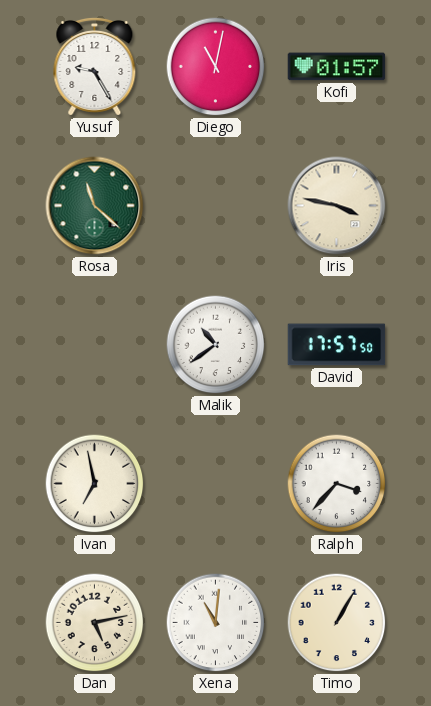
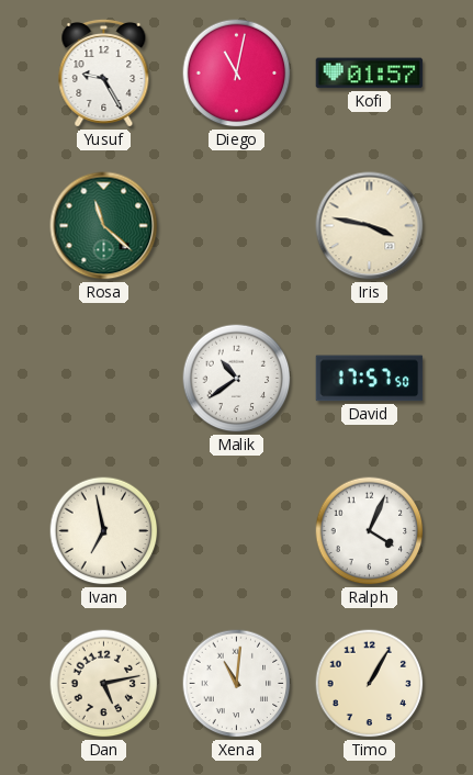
Ralph: 3:37 -> 4:04 (370, 531)
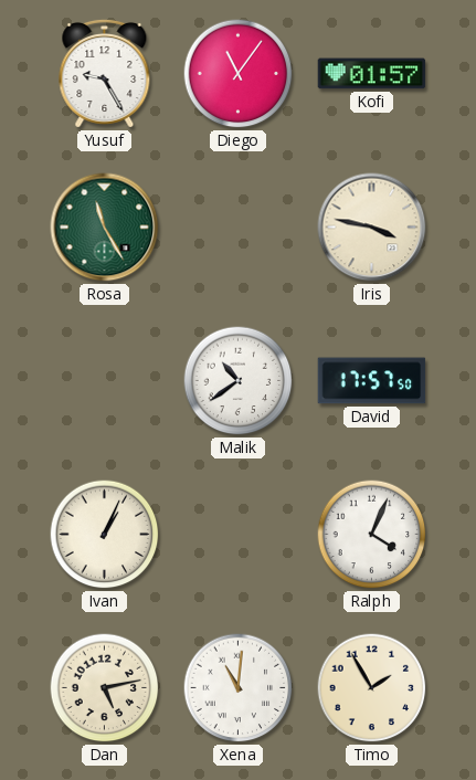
Diego: 11:02 -> 11:06 (239, 74)
Rosa: 11:22 -> 11:25 (105, 228)
Ivan: 6:58 -> 1:04 (105, 535)
Timo: 1:05 -> 1:55 (372, 688)
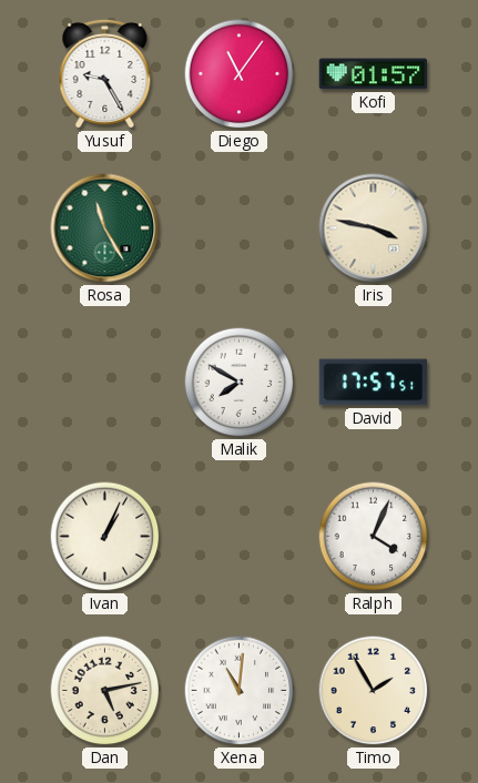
Malik: 10:39 -> 7:50 (240, 383)
David: 17:57:50 -> 17:57:51 (374, 383)
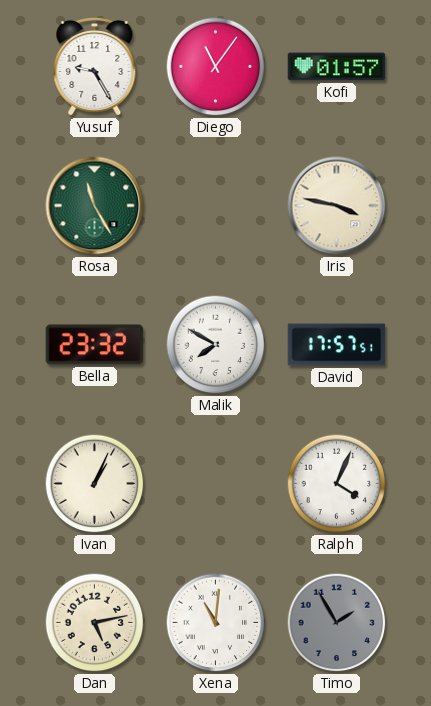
Bella: none -> 23:32 (95, 345)
Timo dial: cream -> grey (337, 623)
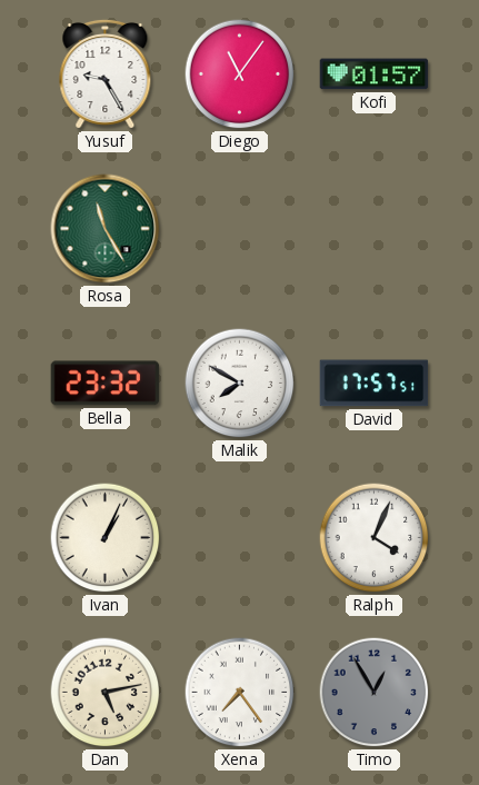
Iris: 3:47 -> none (337, 206)
Xena: 11:01 -> 7:24 (240, 693)
Timo: 1:55 -> 12:55 (375, 693)
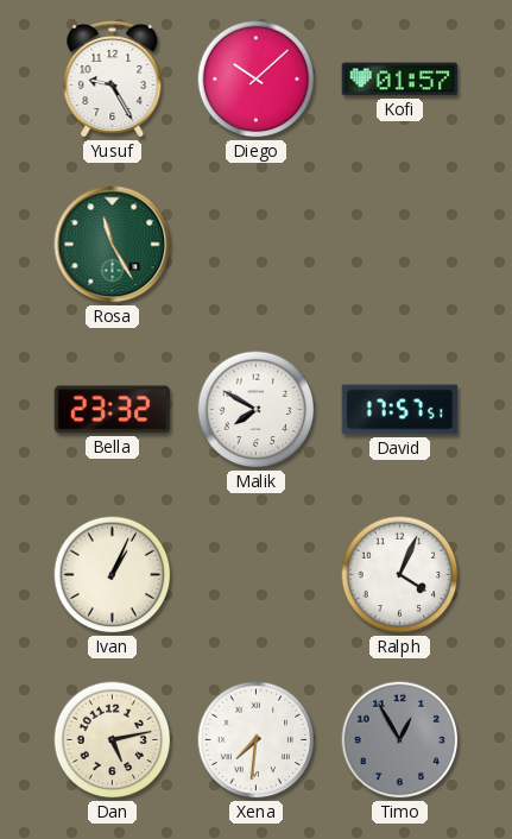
Diego: 11:06 -> 10:08 (257, 80)
Xena: 7:24 -> 7:31 (257, 740)
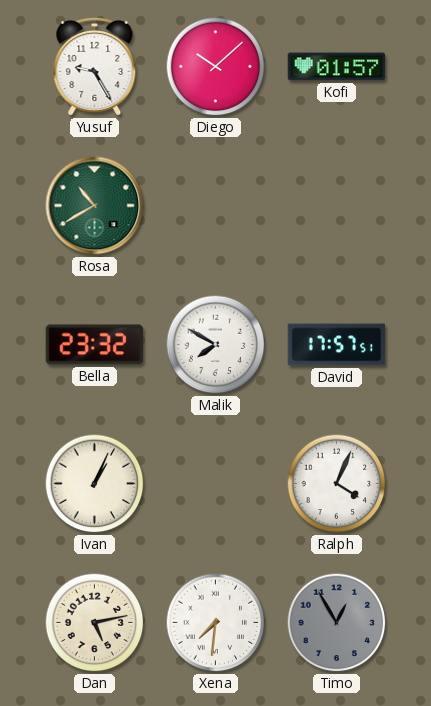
Rosa: 11:25 -> 10:40 (95, 206)
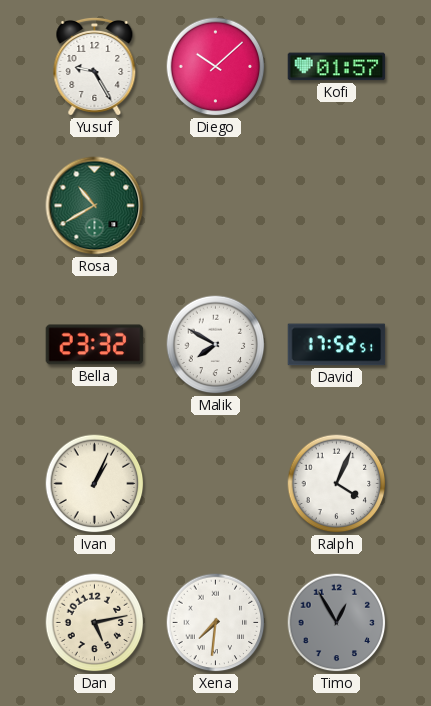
David: 17:57 -> 17:52 (337, 345)
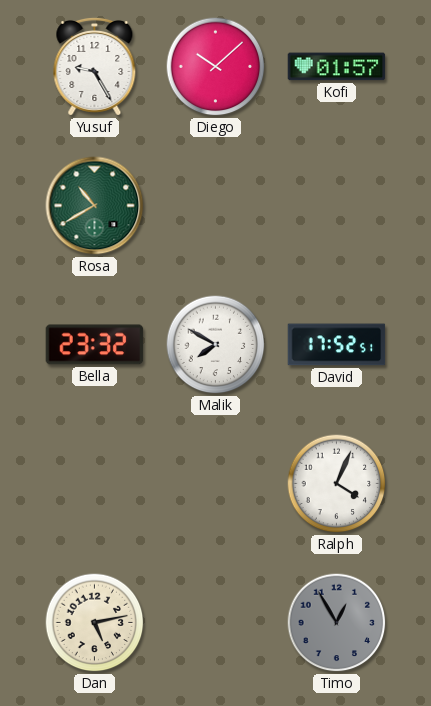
Ivan: 1:04 -> none (95, 484)
Xena: 7:31 -> none (216, 623)
